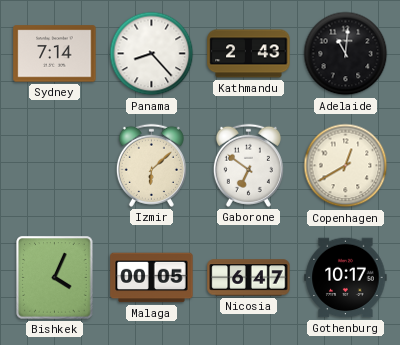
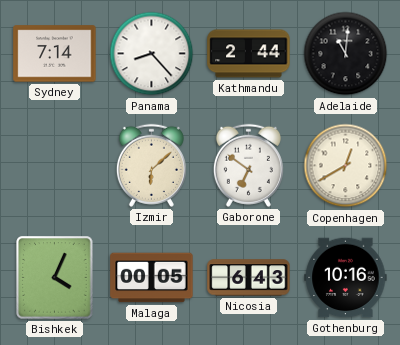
Kathmandu: 2:43 -> 2:44 (249, 54)
Nicosia: 6:47 -> 6:43 (249, 278)
Gothenburg: 10:17 -> 10:16 (346, 278)
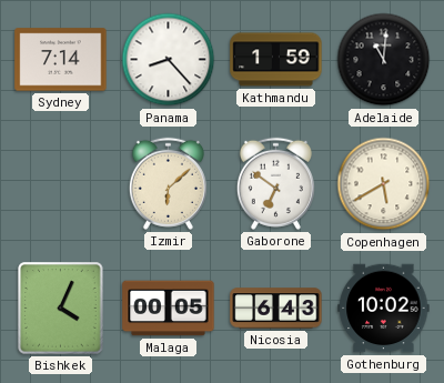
Kathmandu: 2:44 -> 1:59 (276, 60)
Copenhagen: 12:40 -> 5:40 (384, 184)
Gothenburg: 10:16 -> 10:02 (384, 309)
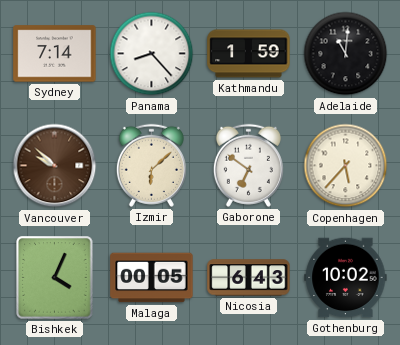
Vancouver: none -> 9:52 (55, 166)
Copenhagen: 5:40 -> 5:37 (346, 166)
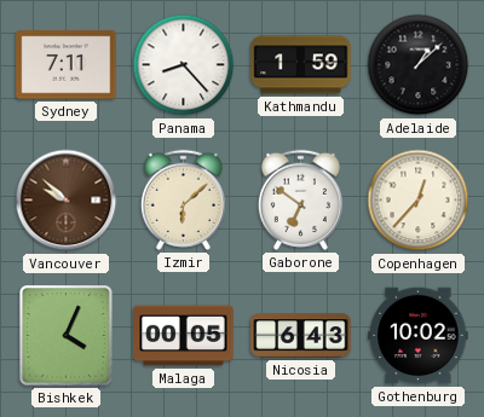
Sydney: 7:14 -> 7:11 (67, 65)
Adelaide: 11:01 -> 1:08 (419, 65)
Copenhagen: 5:37 -> 12:37 (419, 201)
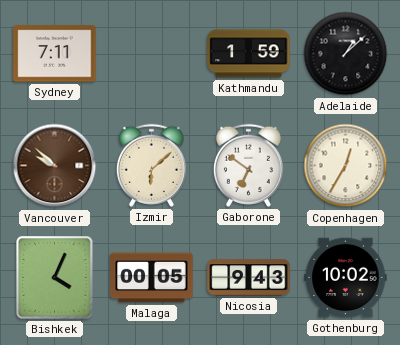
Panama: 8:23 -> none (184, 65)
Copenhagen: 12:37 -> 12:35 (346, 166)
Nicosia: 6:43 -> 9:43 (249, 278)
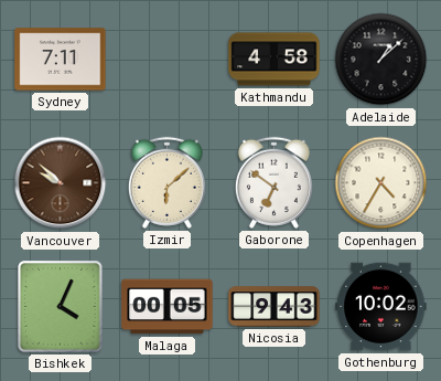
Kathmandu: 1:59 -> 4:58 (275, 60)
Copenhagen: 12:35 -> 4:35 (381, 183)
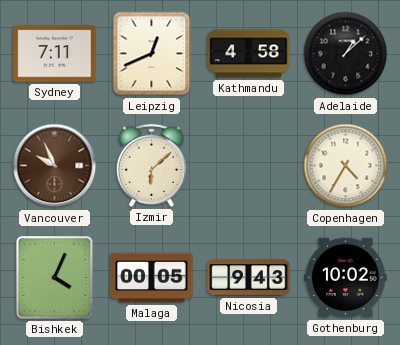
Leipzig: none -> 12:41 (152, 54)
Vancouver: 9:52 -> 9:56 (55, 166)
Gaborone: 6:51 -> none (273, 182)
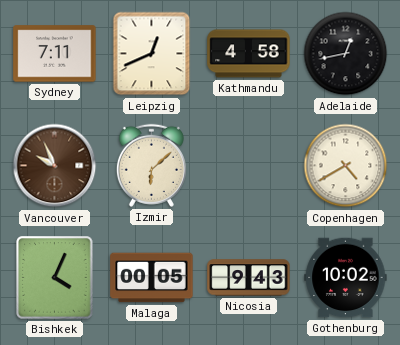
Adelaide: 1:08 -> 12:43 (346, 54)
Copenhagen: 4:35 -> 4:40 (346, 166)
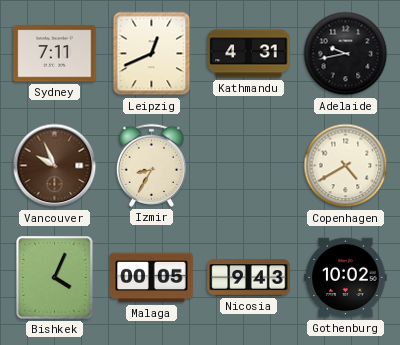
Kathmandu: 4:58 -> 4:31 (249, 54)
Adelaide: 12:43 -> 9:43 (346, 54)
Izmir: 6:08 -> 8:35 (151, 165)
